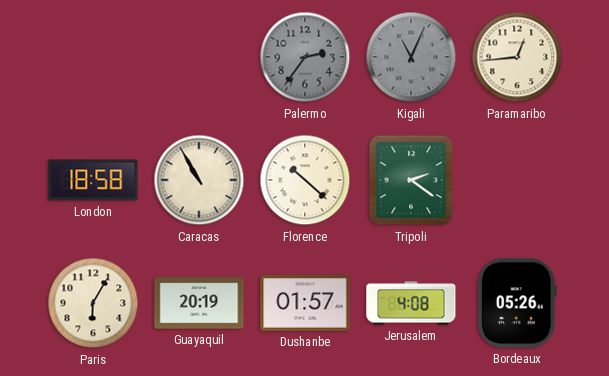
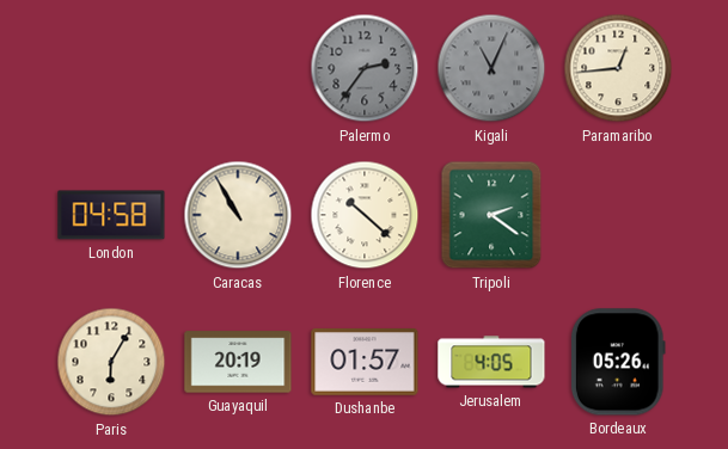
London: 18:58 -> 04:58 (111, 215)
Jerusalem: 4:08 -> 4:05 (491, 362)
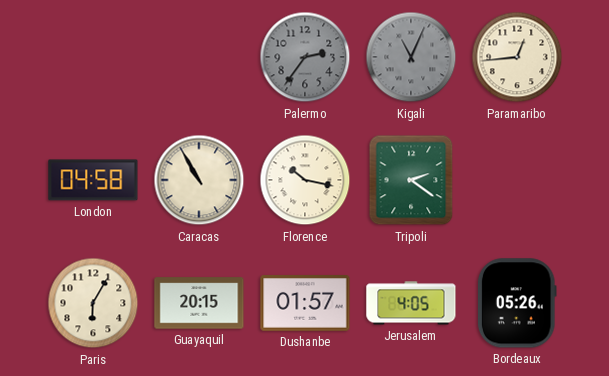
Florence: 10:22 -> 10:17 (305, 180)
Guayaquil: 20:19 -> 20:15 (199, 303)
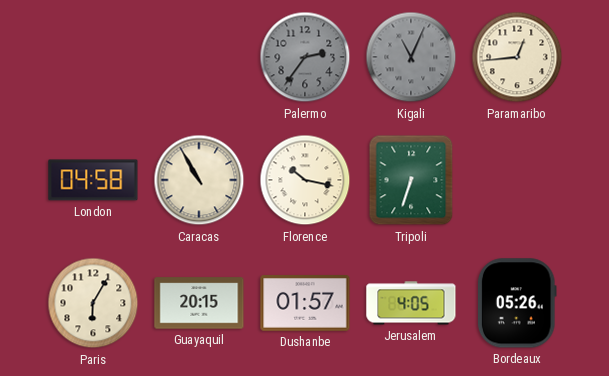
Tripoli: 2:21 -> 6:33 (411, 180)
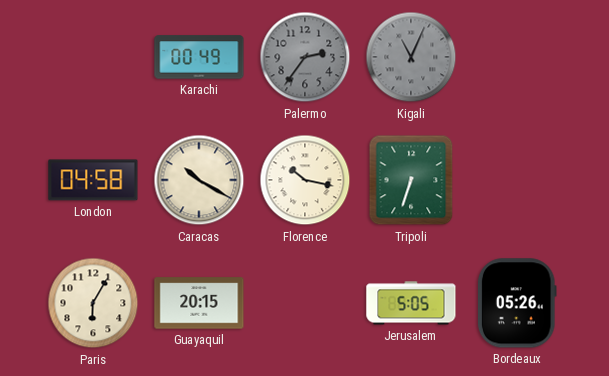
Karachi: none -> 00:49 (199, 57)
Paramaribo: 12:44 -> none (517, 57)
Caracas: 10:55 -> 10:20 (199, 180)
Dushanbe: 01:57 -> none (305, 304)
Jerusalem: 4:05 -> 5:05 (411, 303)
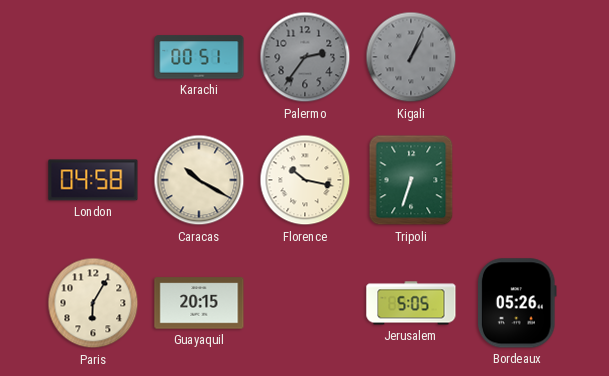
Karachi: 00:49 -> 00:51 (199, 57)
Kigali: 11:04 -> 1:04 (411, 57)
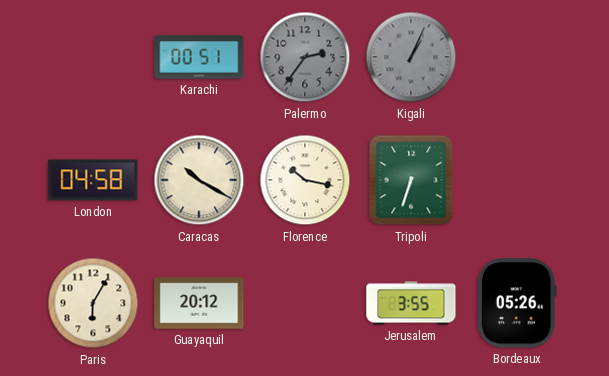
Guayaquil: 20:15 -> 20:12 (199, 303)
Jerusalem: 5:05 -> 3:55 (411, 303)
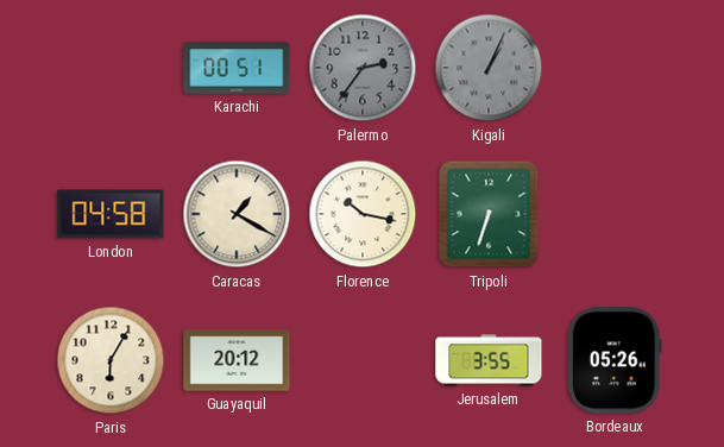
Caracas: 10:20 -> 1:20 (237, 214)
